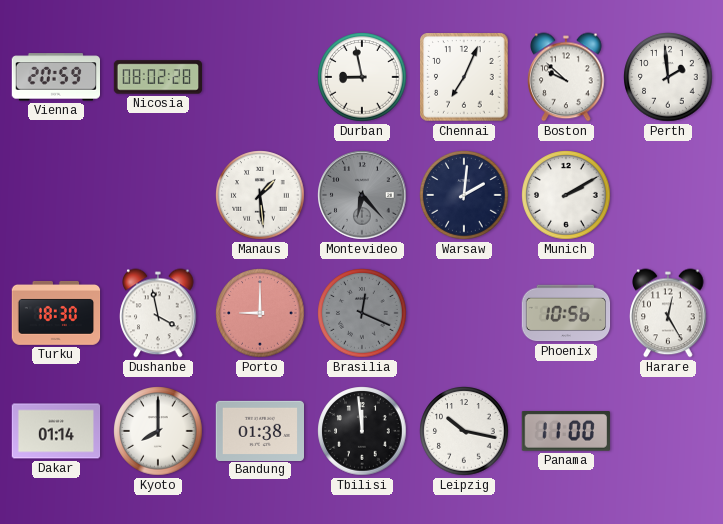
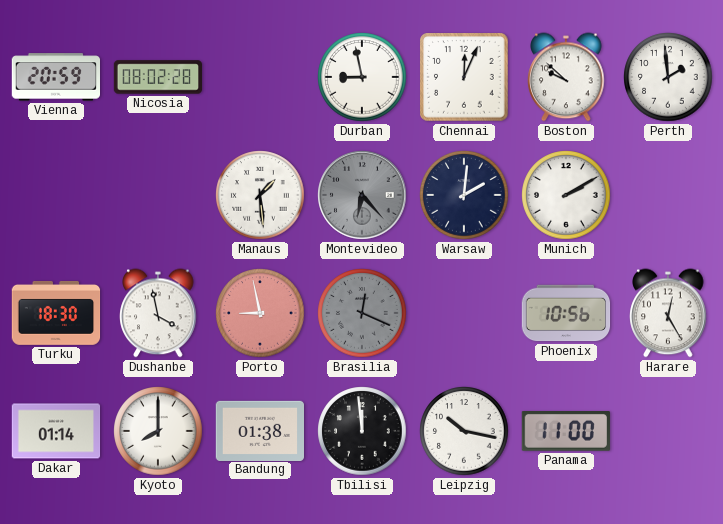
Chennai: 7:04 -> 12:04 (464, 77)
Porto: 9:00 -> 8:58 (260, 313)
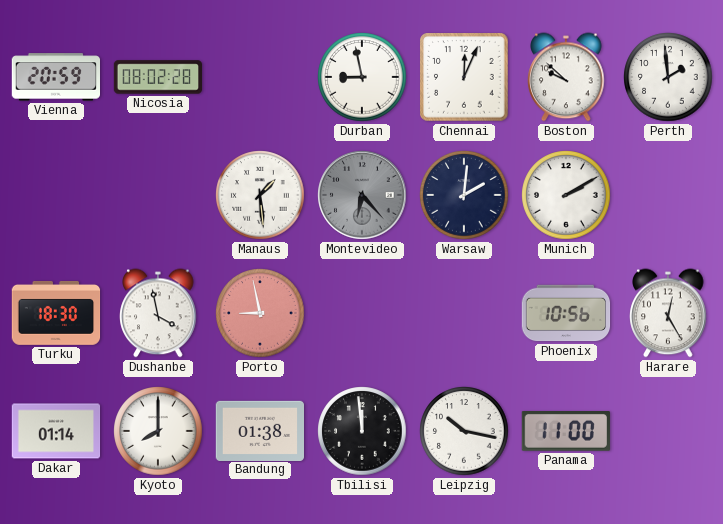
Brasilia: 12:19 -> none (362, 313)
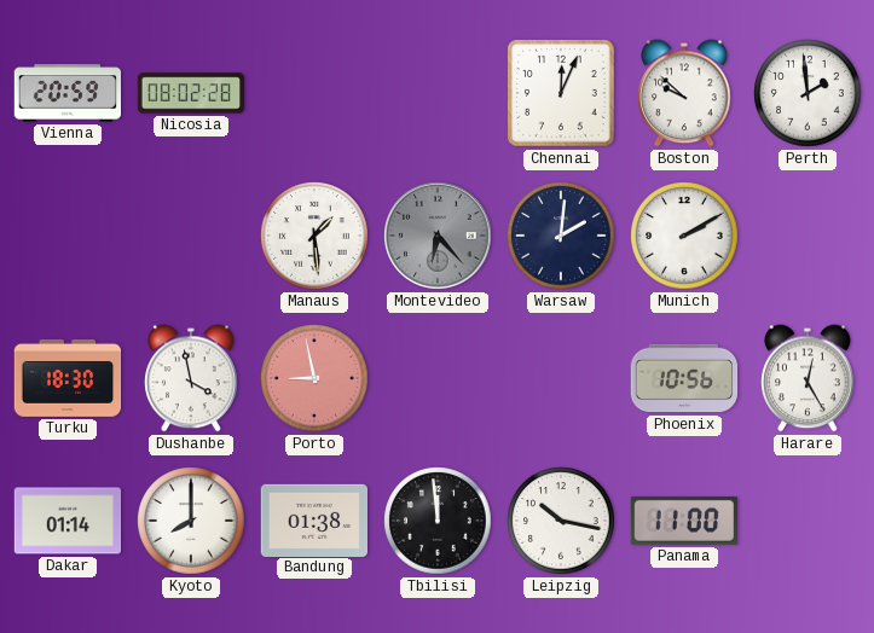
Durban: 8:58 -> none (362, 77)
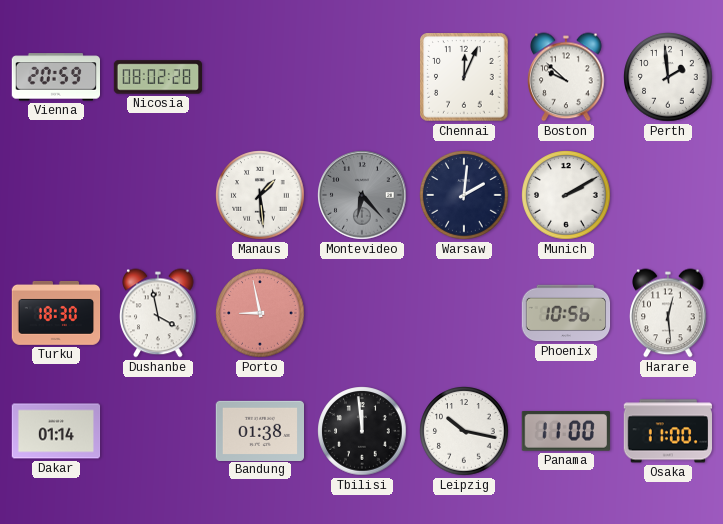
Harare: 12:25 -> 12:29 (668, 313)
Kyoto: 8:00 -> none (191, 521)
Osaka: none -> 11:00 (667, 431)
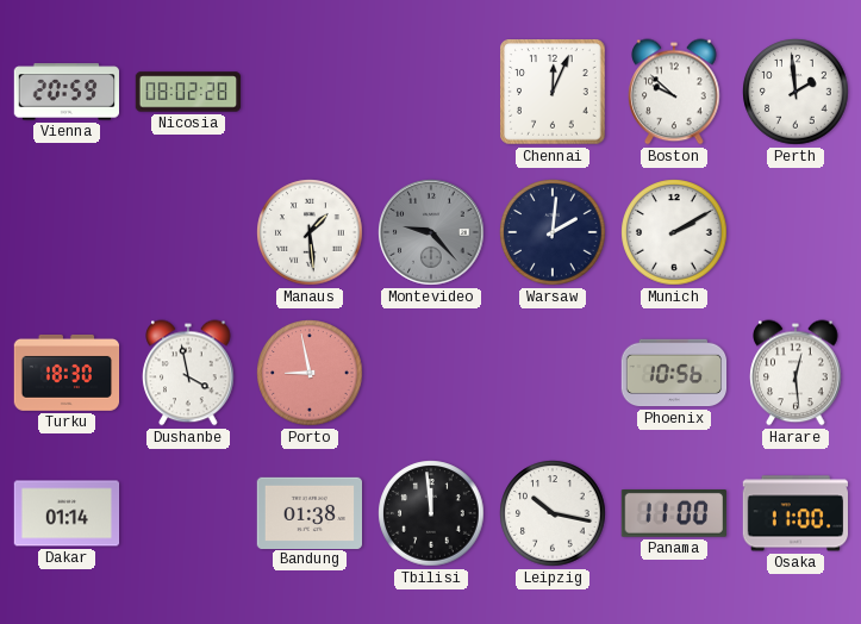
Montevideo: 6:23 -> 9:23 (431, 232)
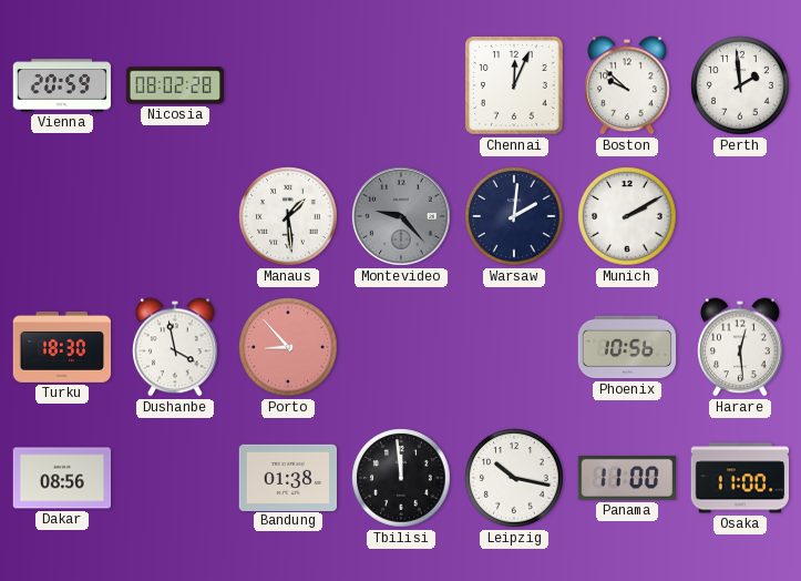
Porto: 8:58 -> 8:53 (288, 347)
Dakar: 01:14 -> 08:56 (62, 478)
